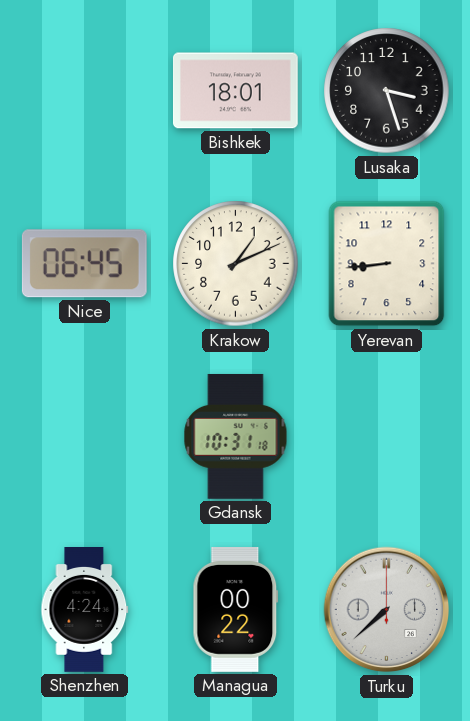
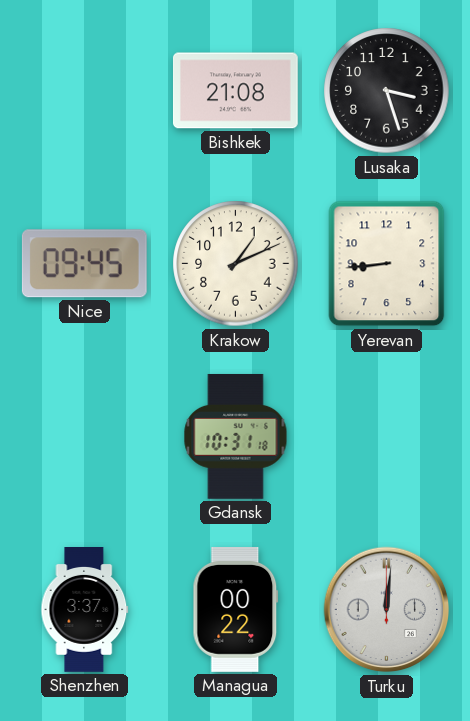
Bishkek: 18:01 -> 21:08 (235, 91)
Nice: 06:45 -> 09:45 (84, 264)
Shenzhen: 4:24 -> 3:37 (85, 610)
Turku: 7:38 -> 12:01 (387, 610)
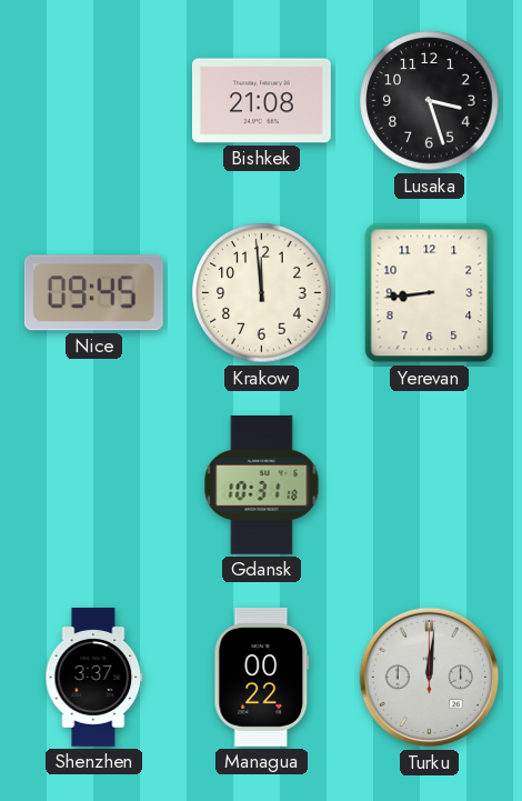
Krakow: 1:11 -> 11:59 (262, 293)
